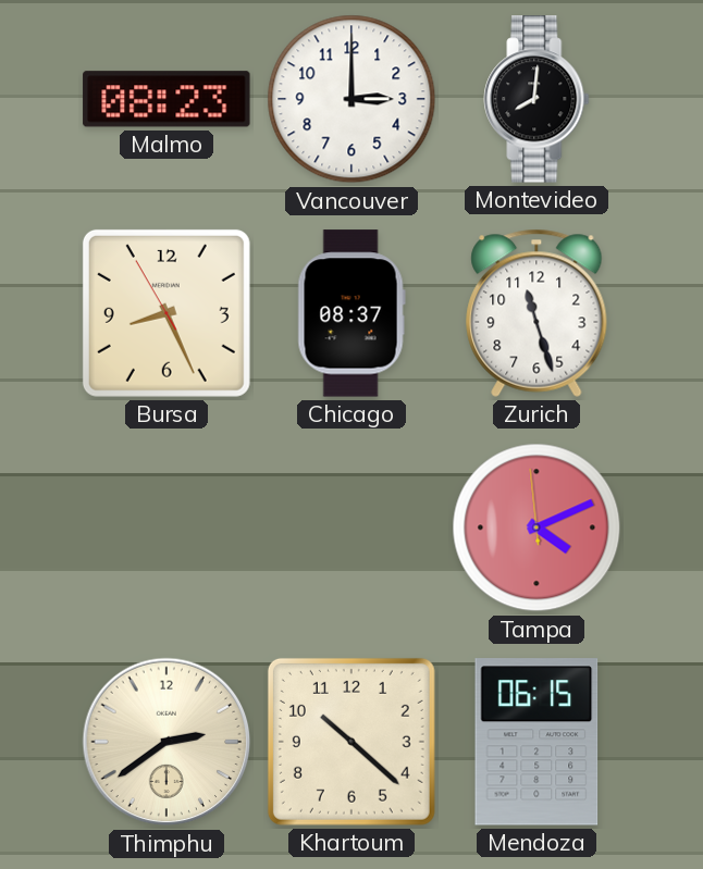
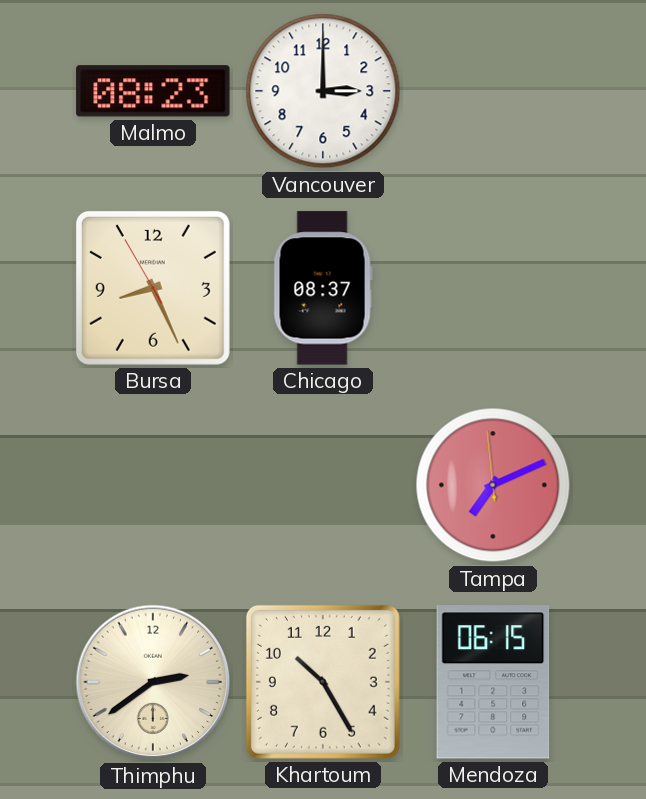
Montevideo: 8:01 -> none (536, 99)
Zurich: 11:27 -> none (536, 313)
Tampa: 4:10 -> 7:10 (493, 485)
Khartoum: 10:22 -> 10:25 (323, 682)
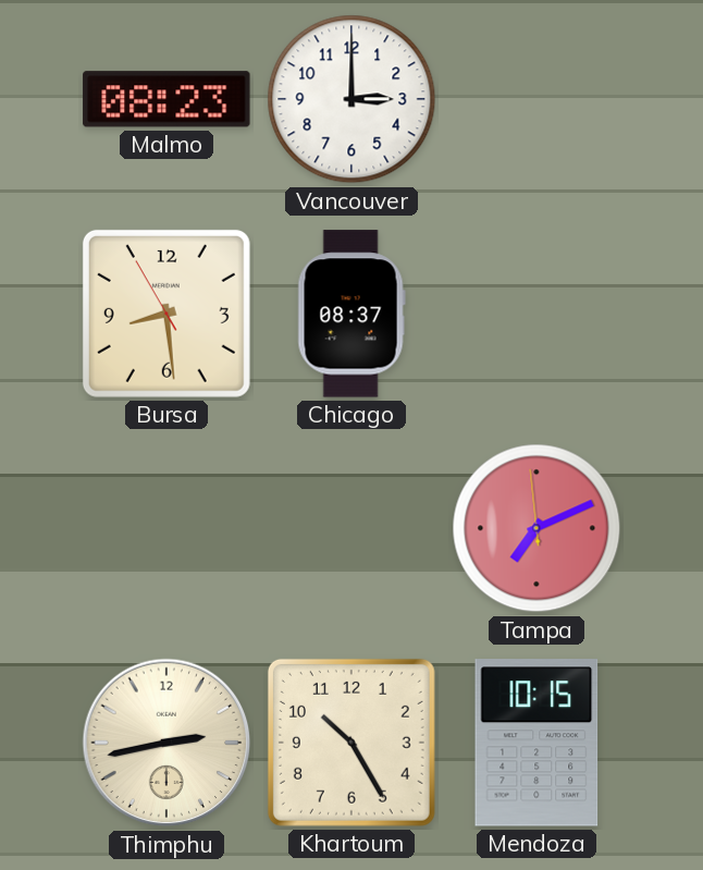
Bursa: 8:25 -> 8:28 (166, 314)
Thimphu: 2:39 -> 2:43 (166, 743)
Mendoza: 06:15 -> 10:15 (536, 743)
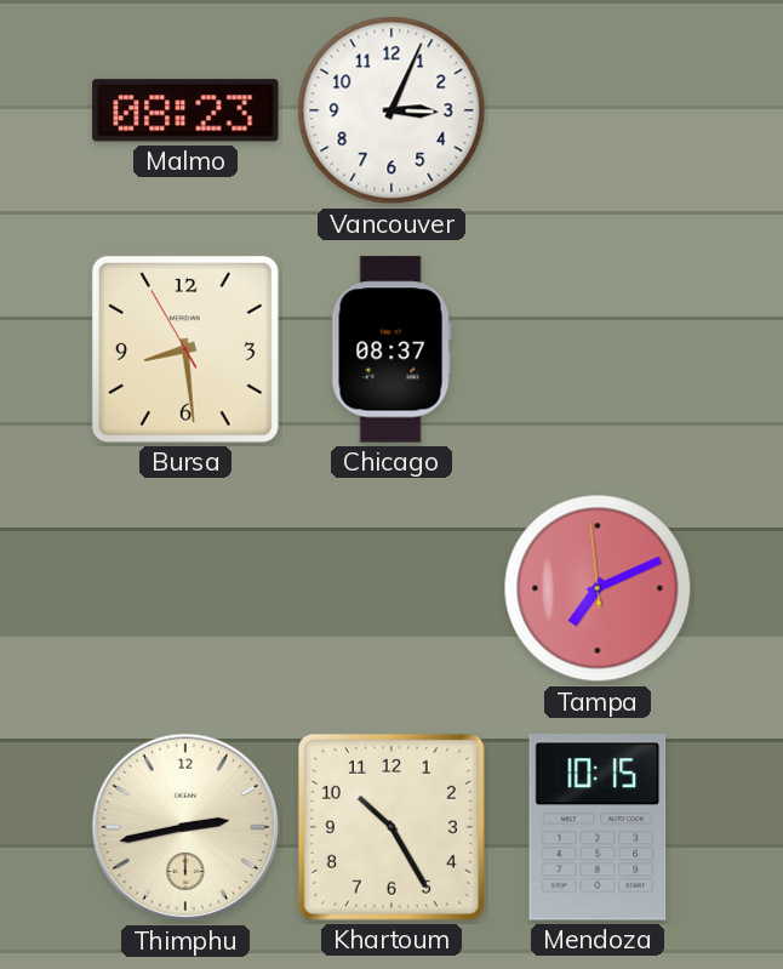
Vancouver: 3:00 -> 3:04 (391, 110)
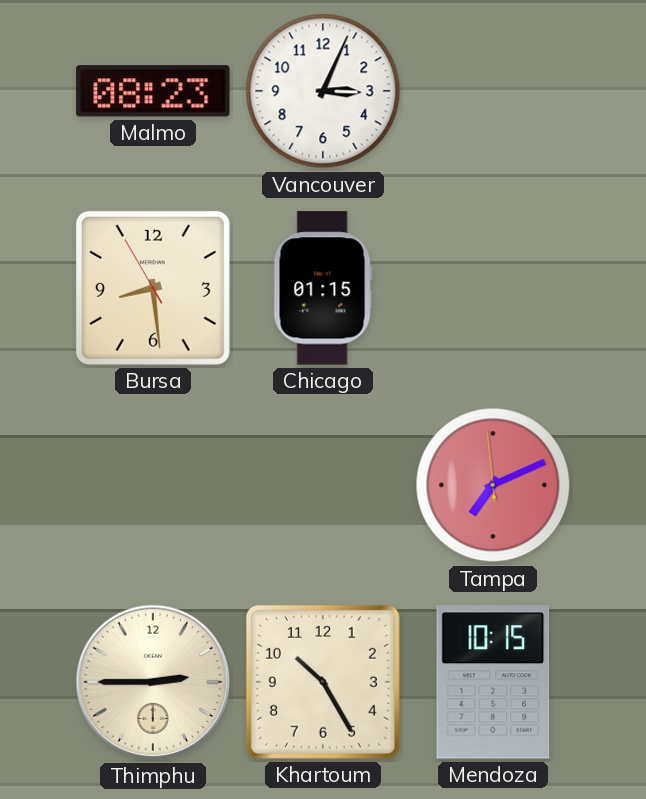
Chicago: 08:37 -> 01:15 (323, 288)
Thimphu: 2:43 -> 2:45 (153, 682)
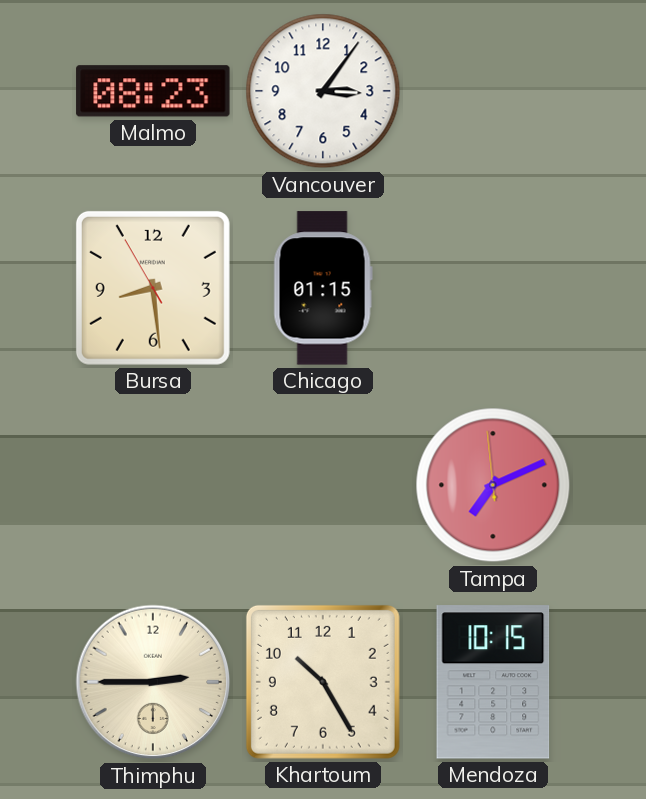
Vancouver: 3:04 -> 3:06 (323, 91)
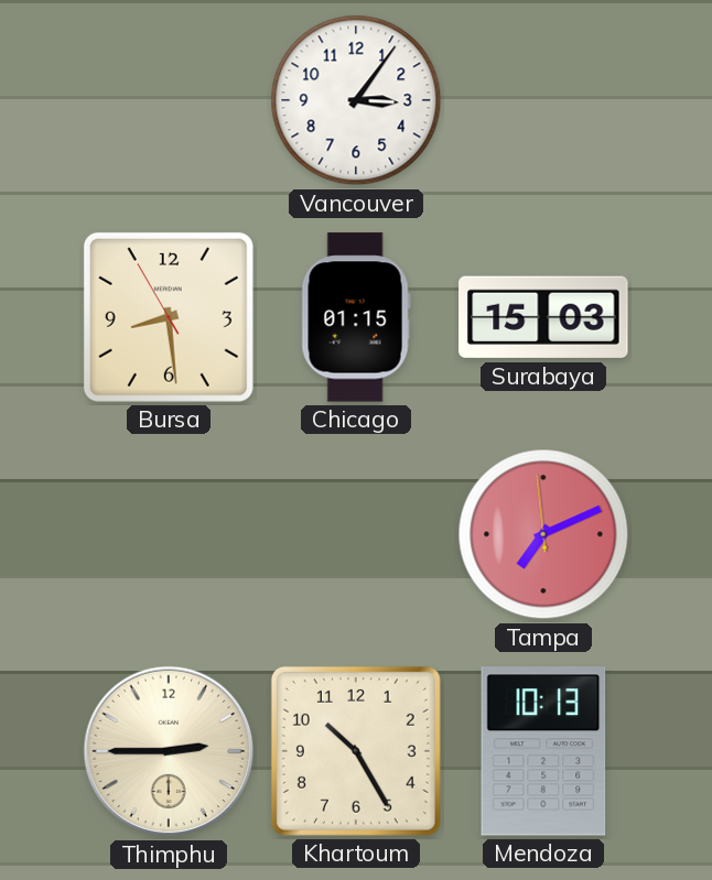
Malmo: 08:23 -> none (153, 91)
Surabaya: none -> 15:03 (543, 317)
Mendoza: 10:15 -> 10:13 (543, 751)
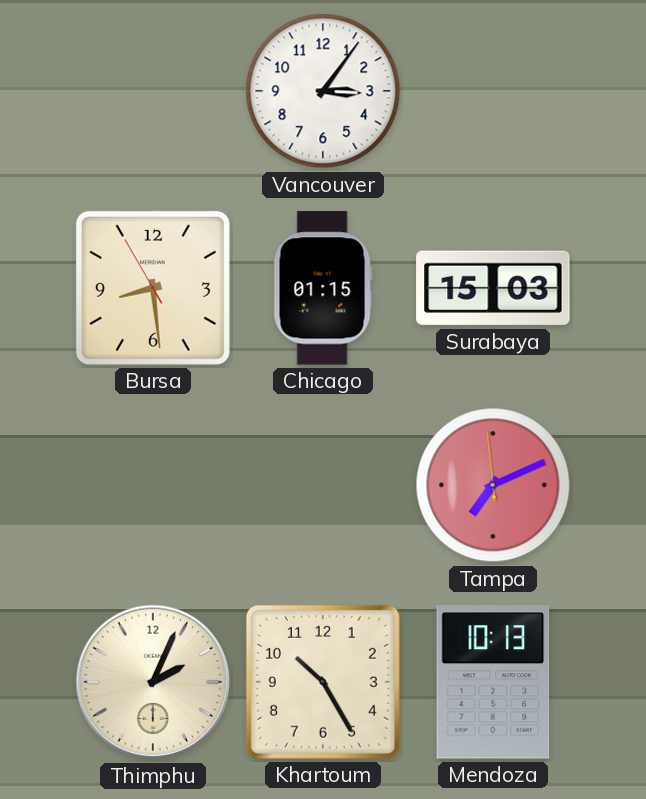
Thimphu: 2:45 -> 2:04 (153, 682)
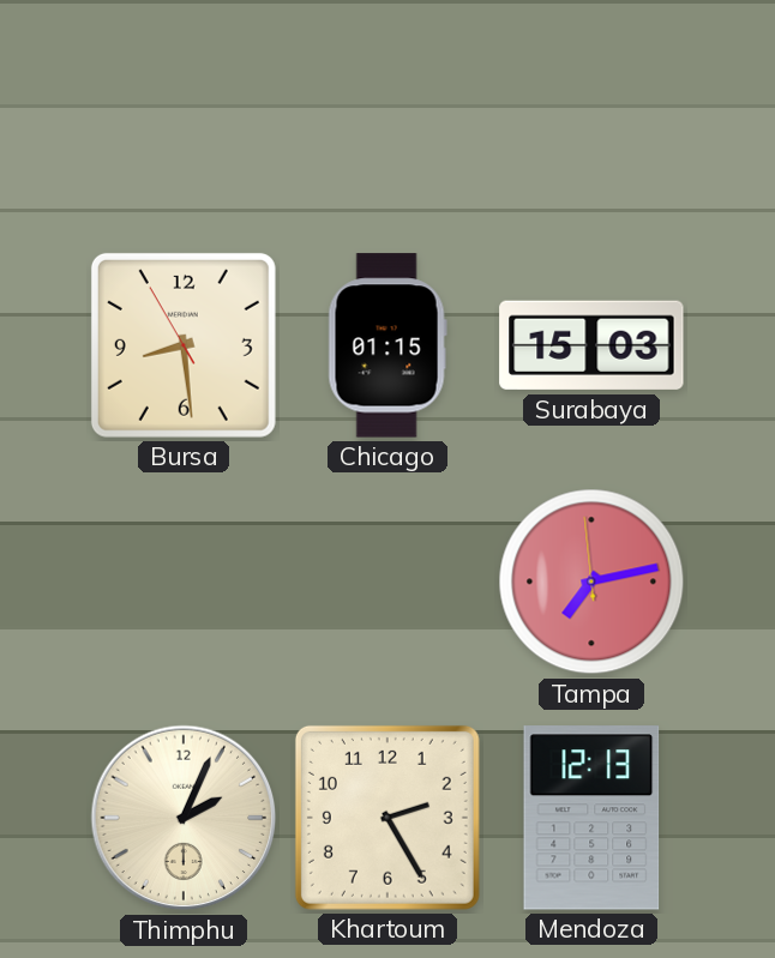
Vancouver: 3:06 -> none (323, 91)
Tampa: 7:10 -> 7:12 (591, 582)
Khartoum: 10:25 -> 2:25 (387, 818)
Mendoza: 10:13 -> 12:13 (591, 818)
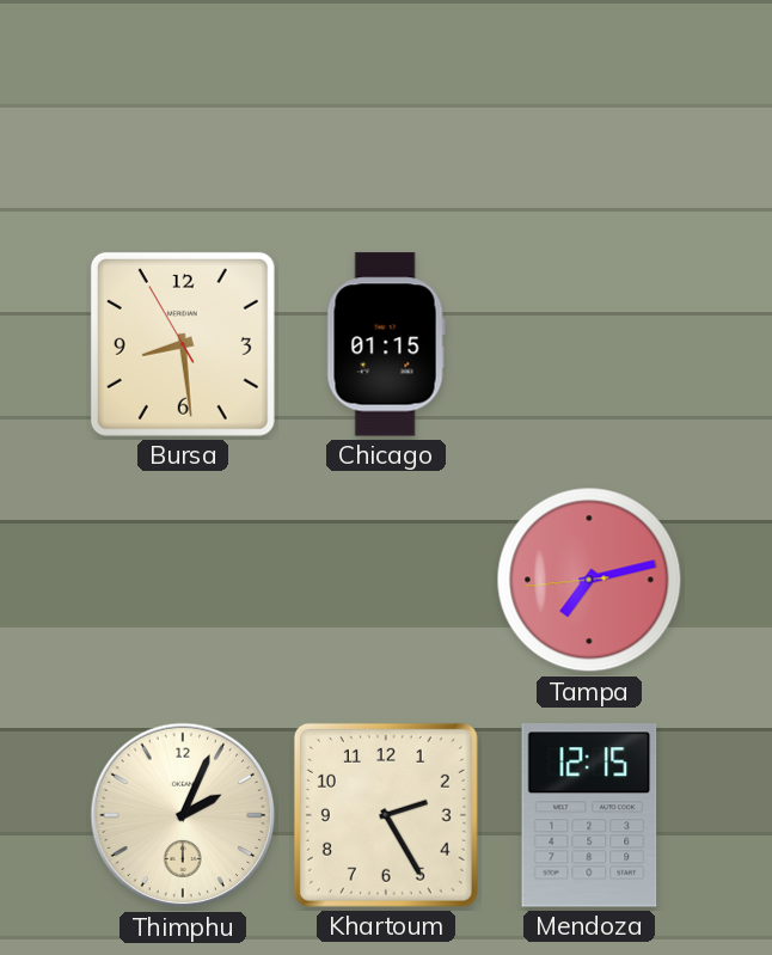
Surabaya: 15:03 -> none (591, 345)
Tampa: 7:12:59 -> 7:12:44 (589, 580)
Mendoza: 12:13 -> 12:15 (589, 815)
